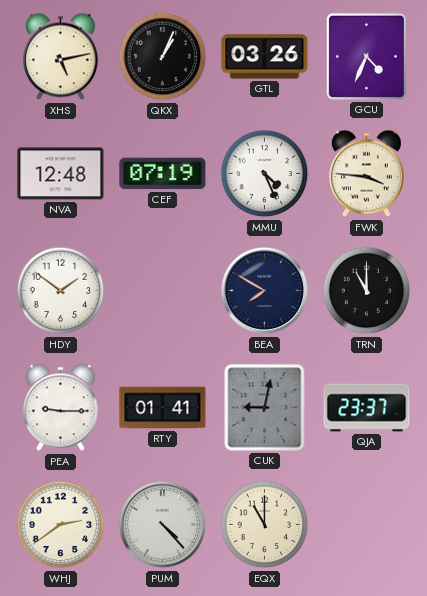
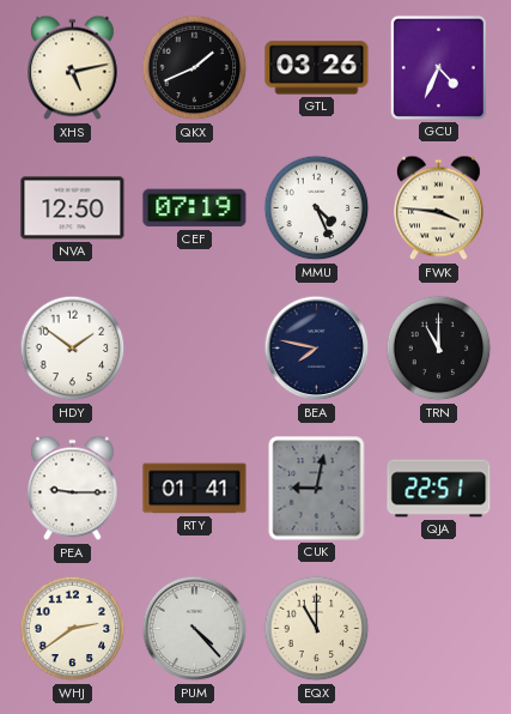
QKX: 1:04 -> 1:41 (195, 68)
NVA: 12:48 -> 12:50 (73, 208)
BEA: 7:50 -> 7:47 (317, 349)
QJA: 23:37 -> 22:51 (439, 489)
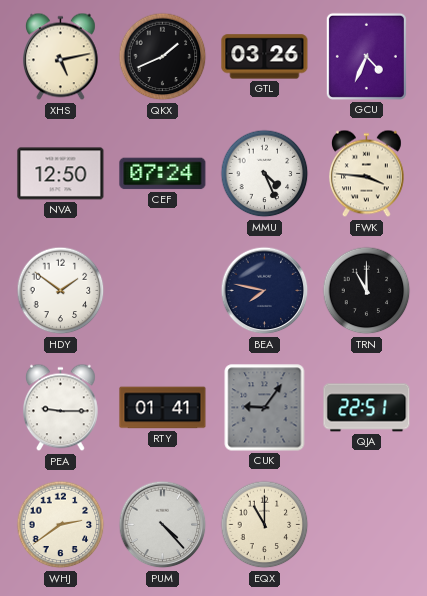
CEF: 07:19 -> 07:24 (163, 174)
CUK: 9:02 -> 9:06 (265, 408)
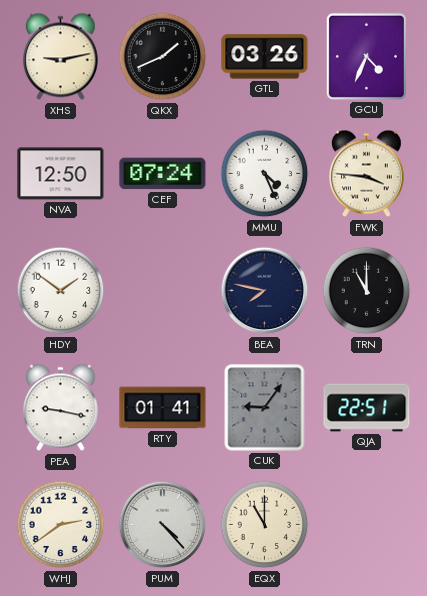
XHS: 5:13 -> 9:13 (61, 57)
PEA: 9:15 -> 9:17 (61, 408)
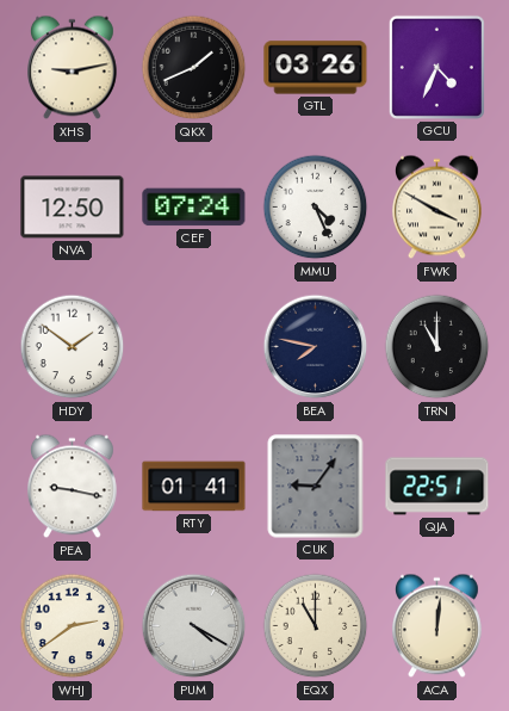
FWK: 3:46 -> 3:50 (437, 208)
PUM: 4:23 -> 4:20 (194, 626)
ACA: none -> 12:01 (437, 626)
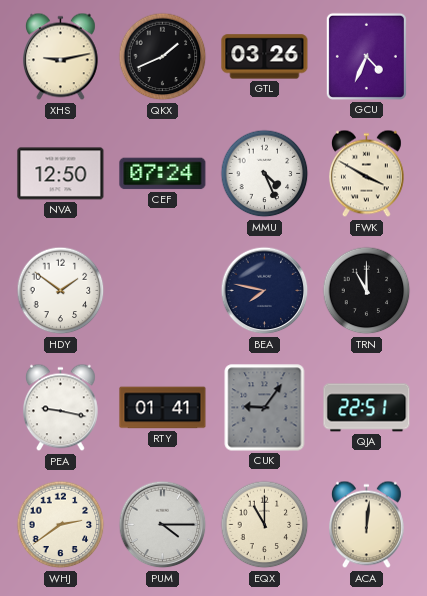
PUM: 4:20 -> 4:15 (163, 525)
